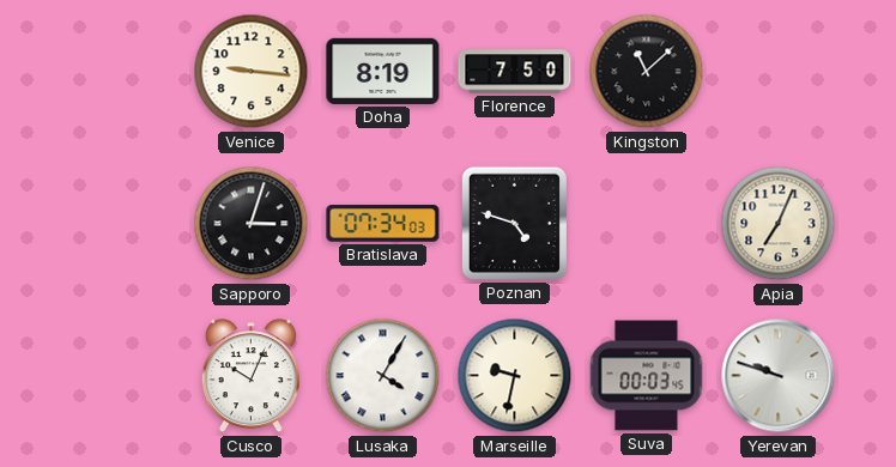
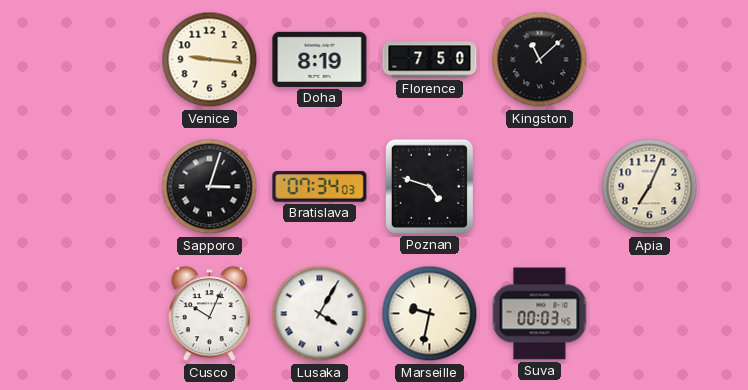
Yerevan: 9:48 -> none (779, 376)
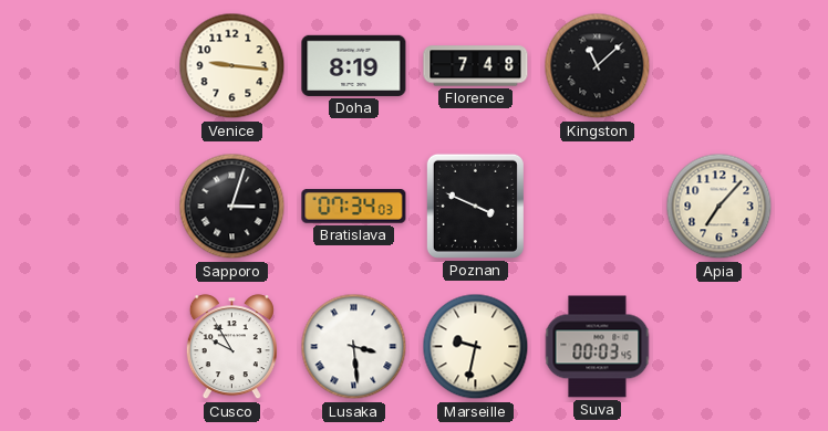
Florence: 7:50 -> 7:48 (476, 66)
Poznan: 4:48 -> 3:49 (475, 206)
Apia: 7:04 -> 7:07 (720, 207)
Cusco: 10:04 -> 9:55 (231, 347)
Lusaka: 4:05 -> 3:29 (354, 347)
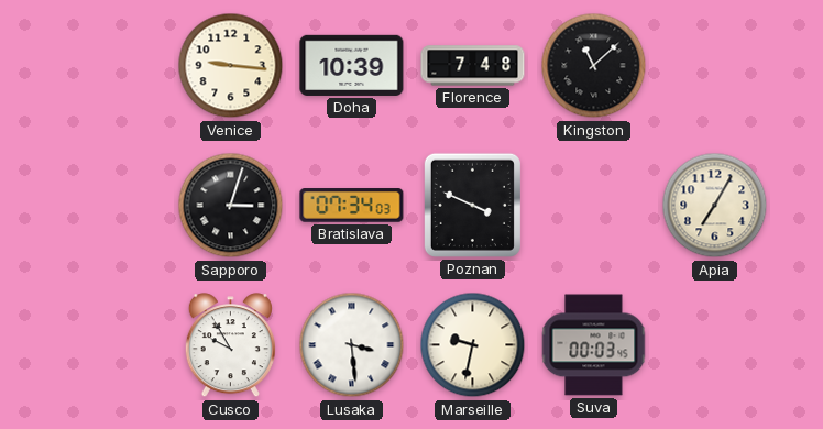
Doha: 8:19 -> 10:39 (352, 65)
Apia: 7:07 -> 7:05 (715, 206)
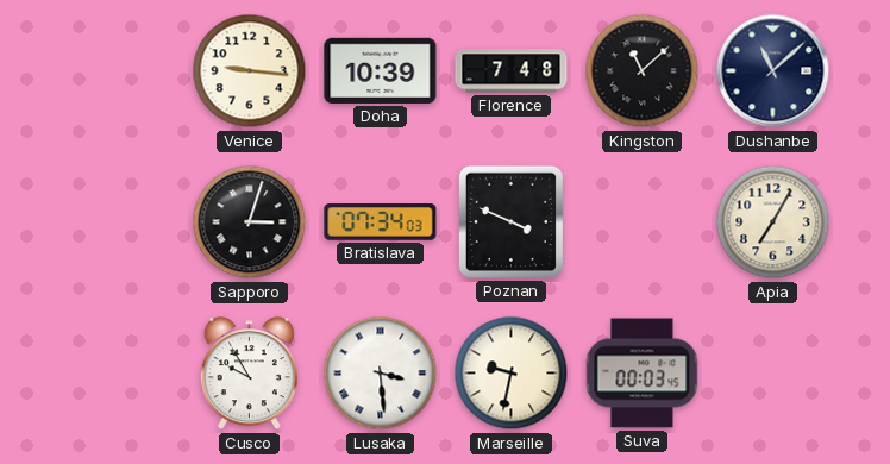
Dushanbe: none -> 11:08 (773, 71)
